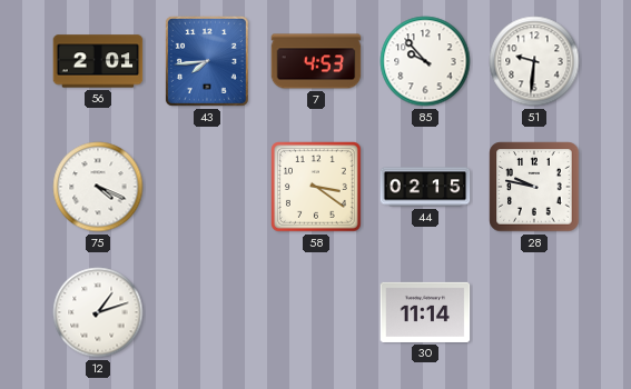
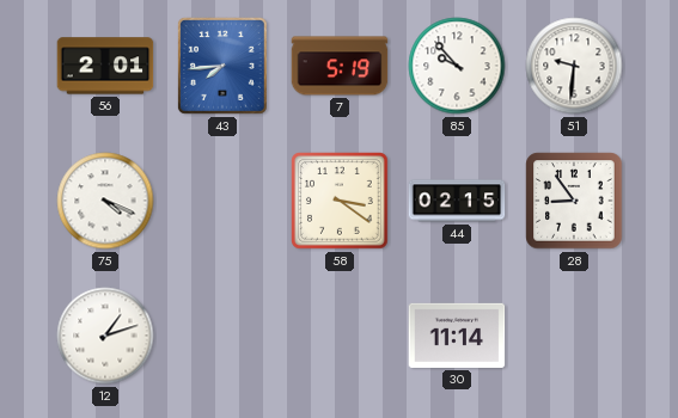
7: 4:53 -> 5:19 (340, 66)
28: 9:47 -> 8:54 (574, 201)
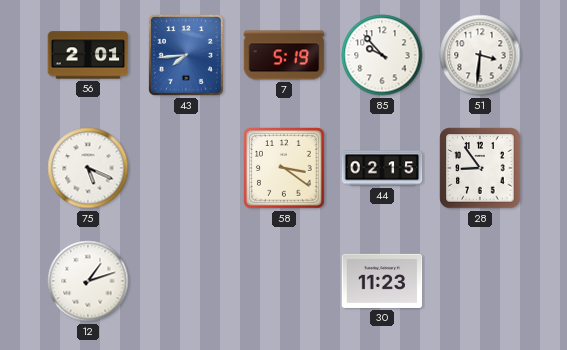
51: 9:31 -> 3:31 (480, 55)
75: 4:19 -> 5:19 (88, 168)
30: 11:14 -> 11:23 (382, 281)
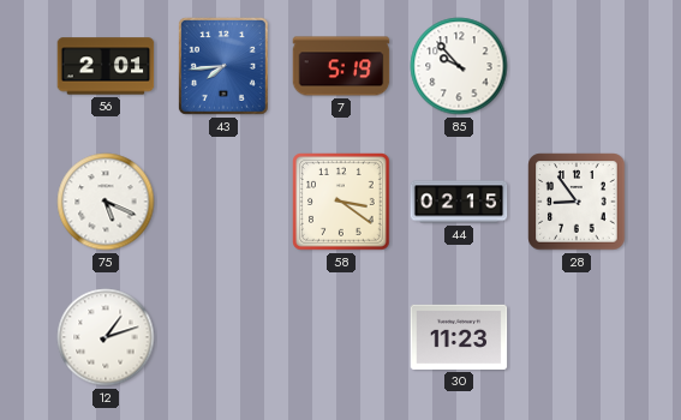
51: 3:31 -> none (480, 55)
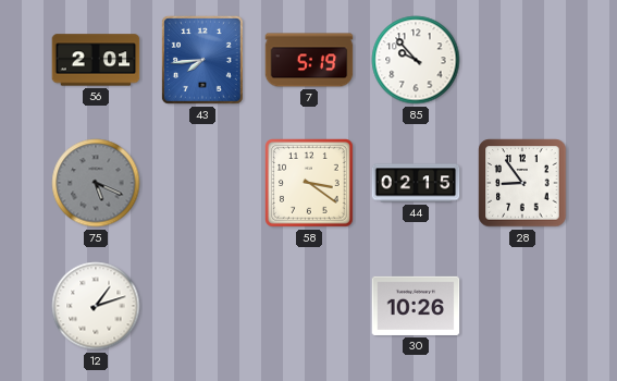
75 dial: white -> grey (96, 183)
30: 11:23 -> 10:26 (416, 306)
